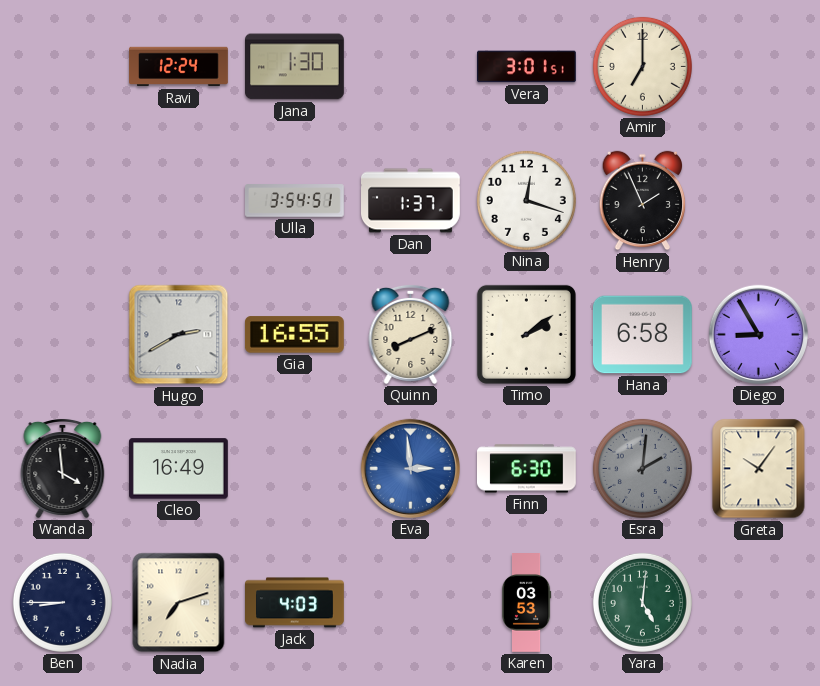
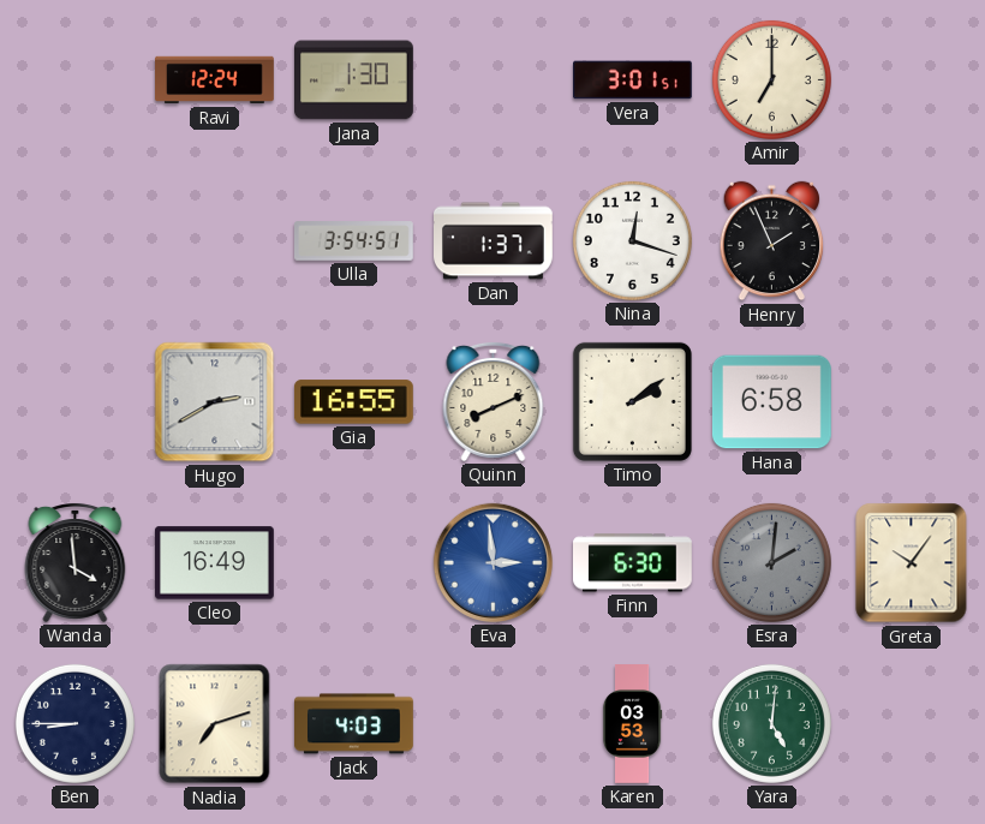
Diego: 8:55 -> none (758, 334)
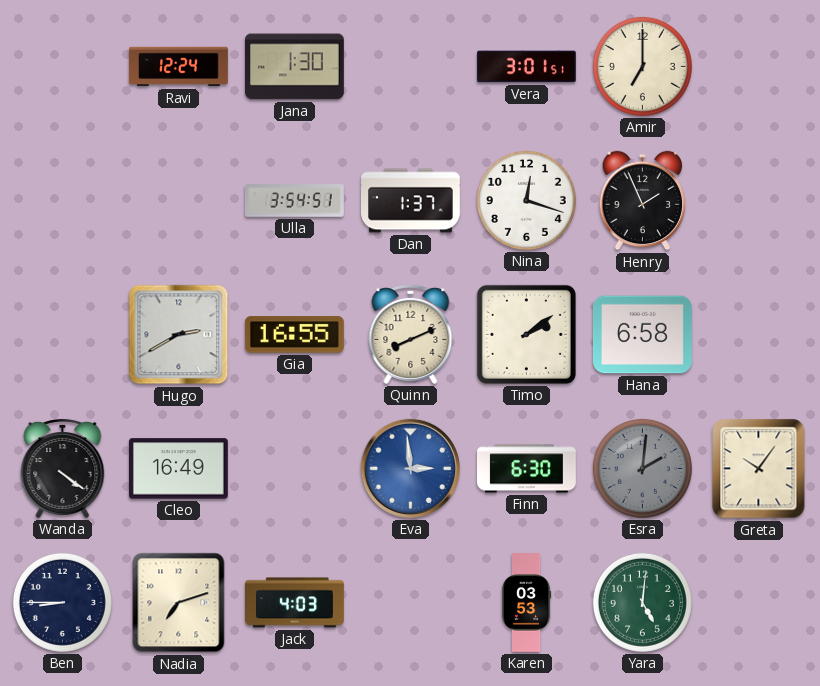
Wanda: 3:59 -> 4:21 (63, 468)
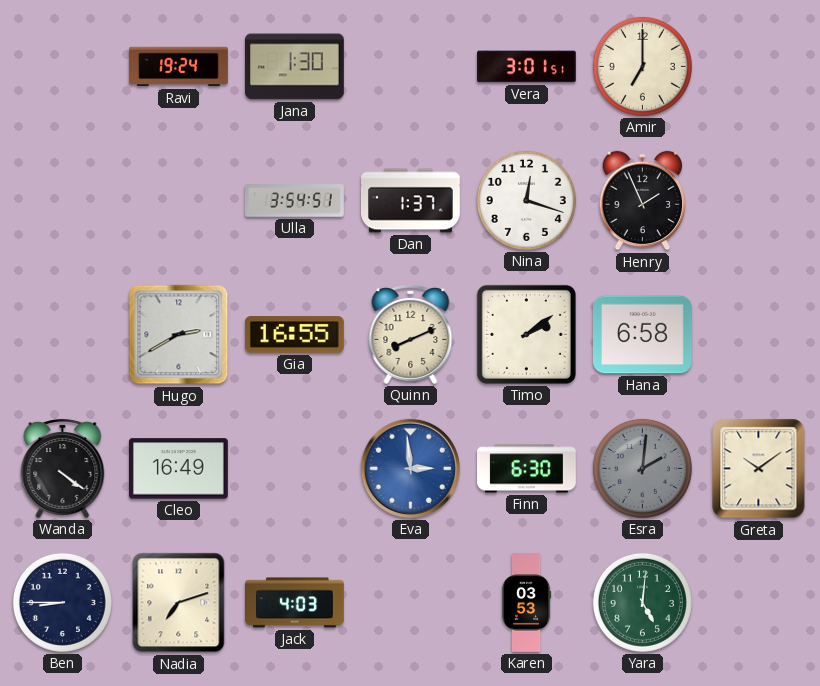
Ravi: 12:24 -> 19:24 (179, 67)
Greta: 10:06 -> 10:09 (759, 469)
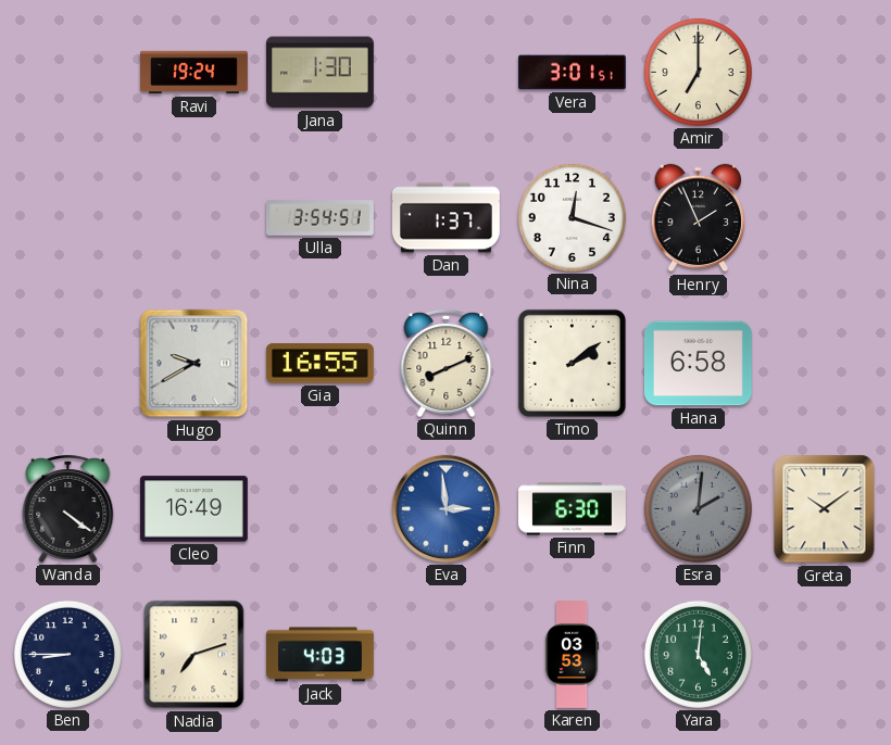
Hugo: 2:40 -> 9:40 (194, 364)
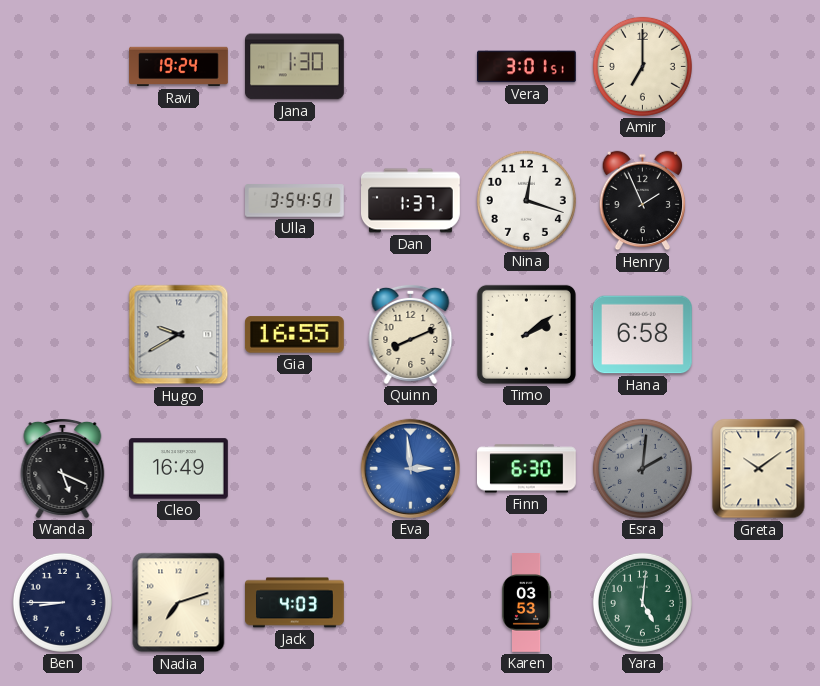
Wanda: 4:21 -> 5:19 (63, 468)
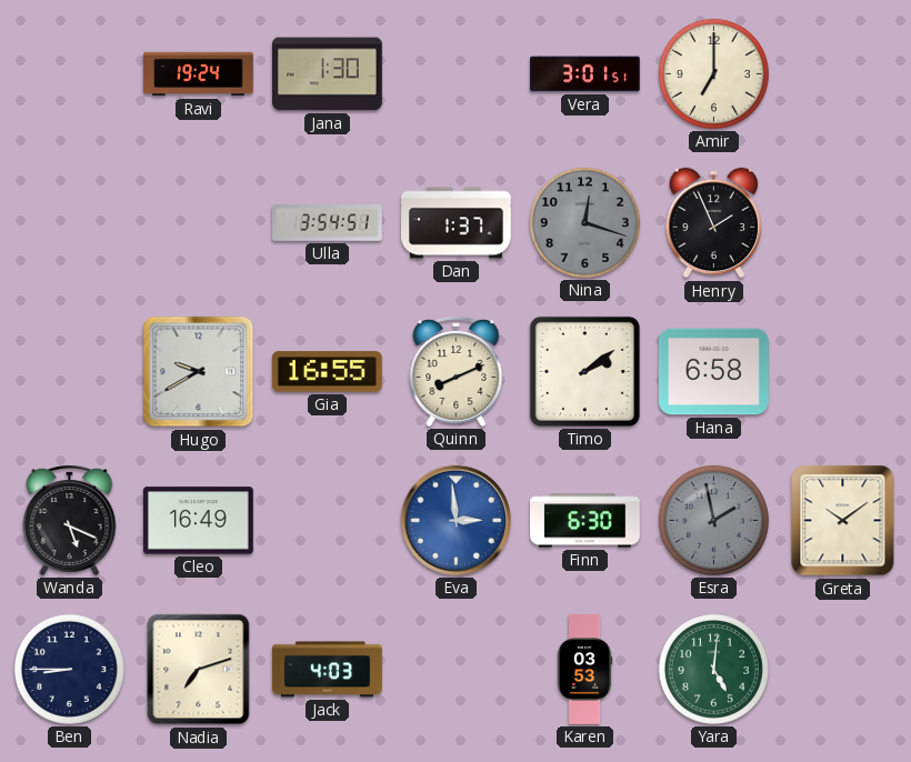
Nina dial: white -> grey (584, 222)
Esra: 2:01 -> 1:58 (713, 520)
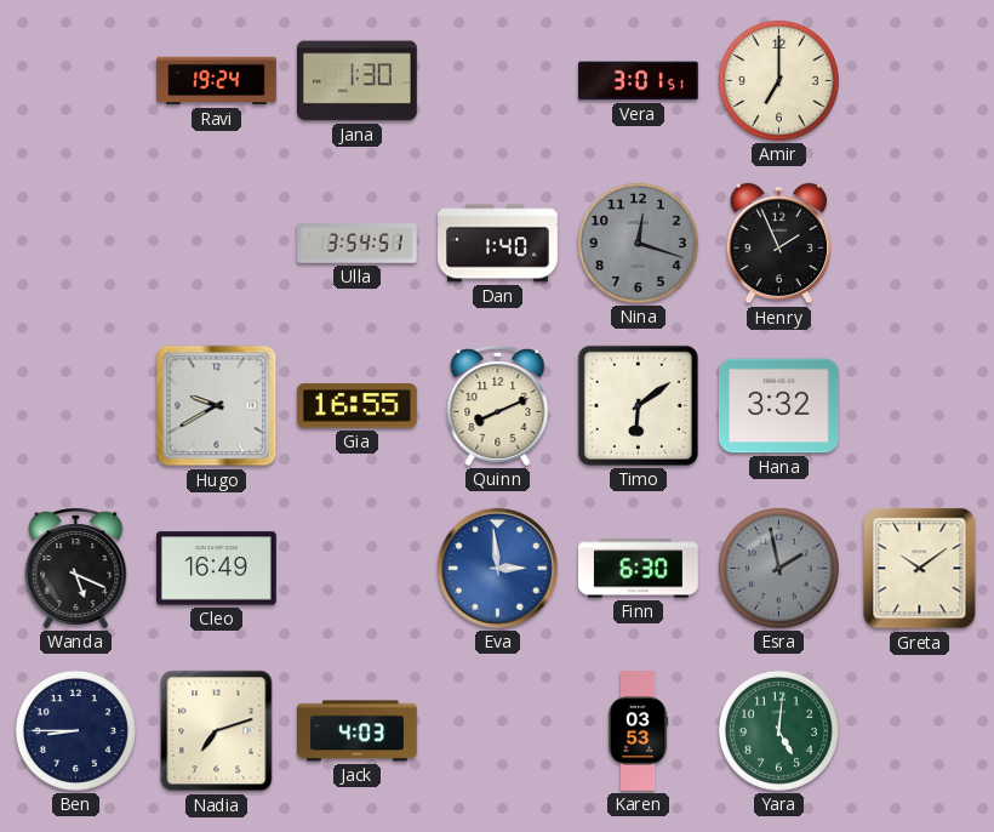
Dan: 1:37 -> 1:40 (498, 244)
Timo: 2:09 -> 6:09 (638, 405)
Hana: 6:58 -> 3:32 (778, 406)
